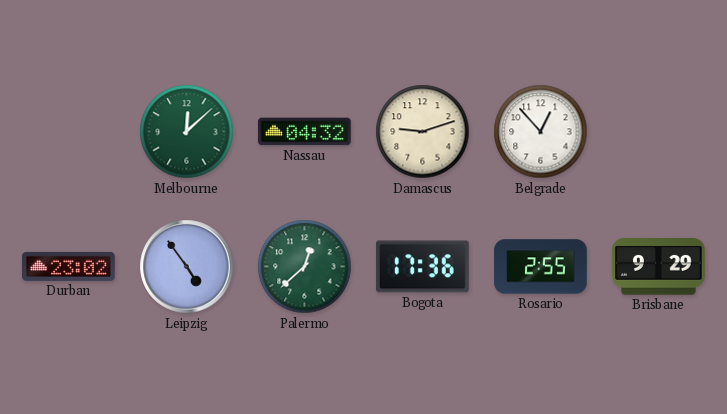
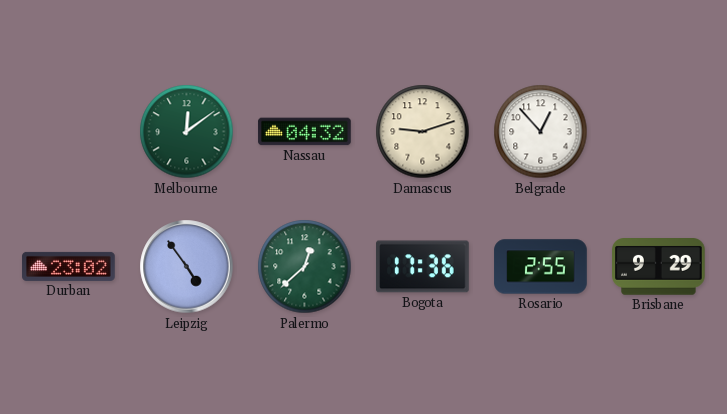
Melbourne: 12:08 -> 12:09 (187, 132)
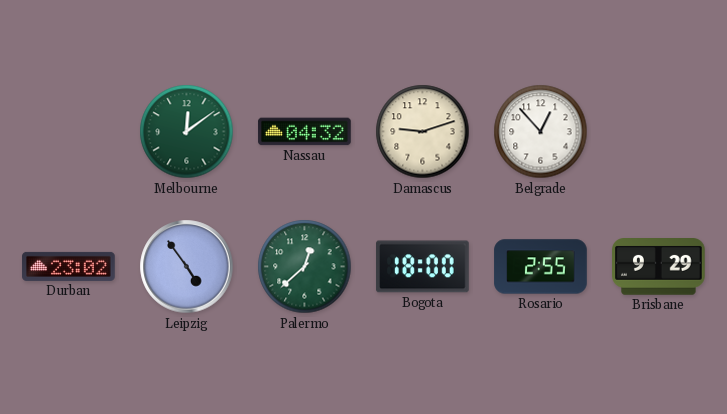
Bogota: 17:36 -> 18:00 (423, 267)
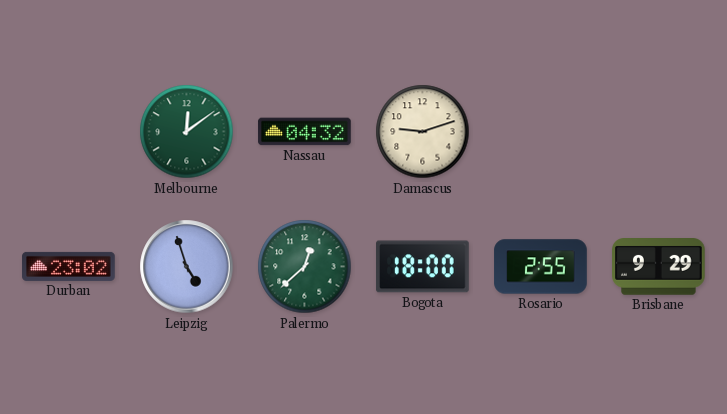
Belgrade: 12:53 -> none (541, 132)
Leipzig: 4:54 -> 4:57 (187, 267)
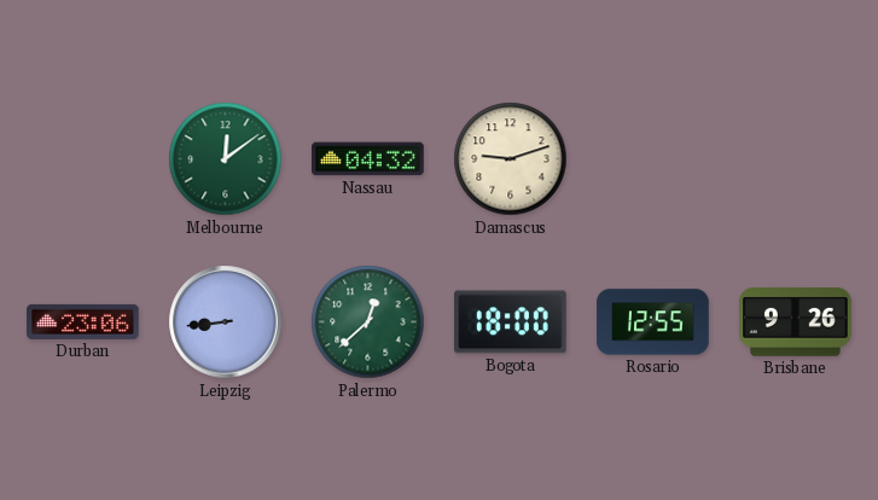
Durban: 23:02 -> 23:06 (83, 321)
Leipzig: 4:57 -> 8:44 (226, 322)
Rosario: 2:55 -> 12:55 (653, 322)
Brisbane: 9:29 -> 9:26 (796, 322)
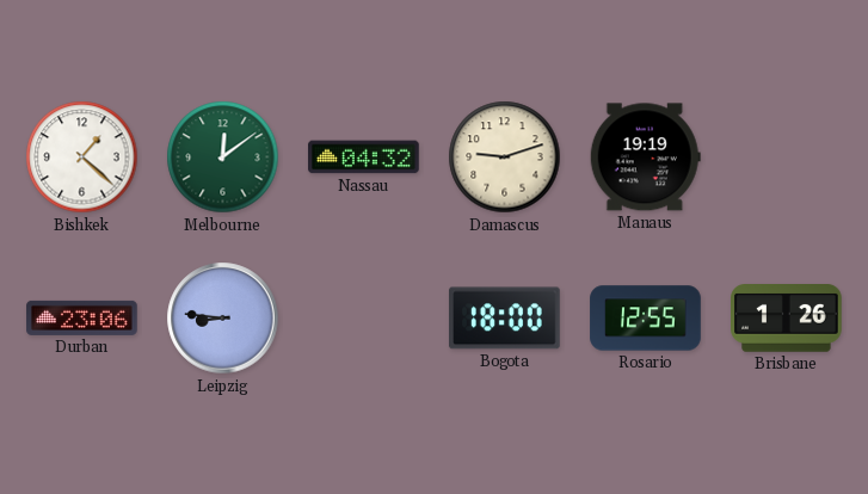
Bishkek: none -> 1:22 (82, 158)
Manaus: none -> 19:19 (645, 158)
Leipzig: 8:44 -> 8:46 (223, 319)
Palermo: 12:38 -> none (368, 322)
Brisbane: 9:26 -> 1:26 (787, 319)
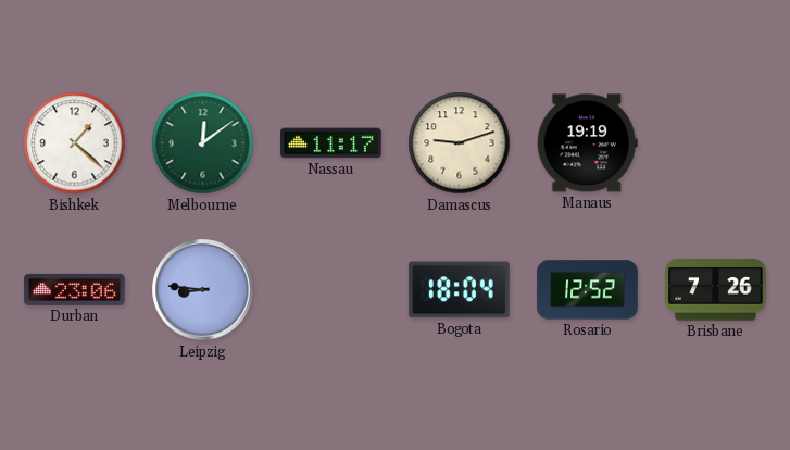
Nassau: 04:32 -> 11:17 (331, 143)
Bogota: 18:00 -> 18:04 (460, 290)
Rosario: 12:55 -> 12:52 (588, 290)
Brisbane: 1:26 -> 7:26 (716, 290)
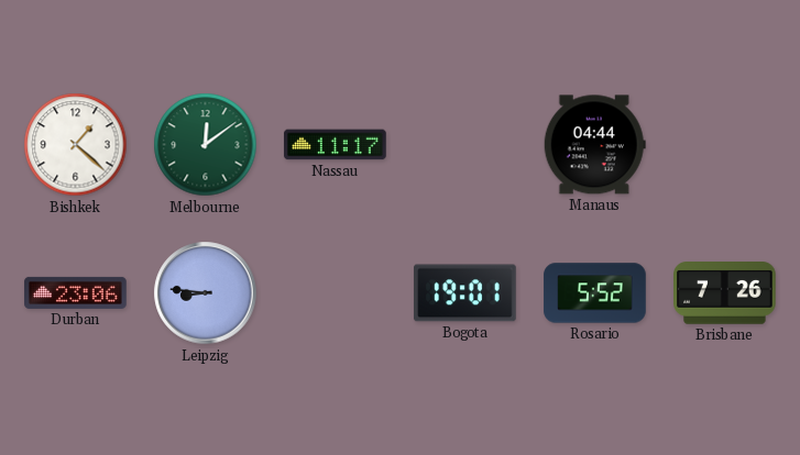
Damascus: 9:12 -> none (460, 143)
Manaus: 19:19 -> 04:44 (594, 145)
Bogota: 18:04 -> 19:01 (465, 293)
Rosario: 12:52 -> 5:52 (595, 293)
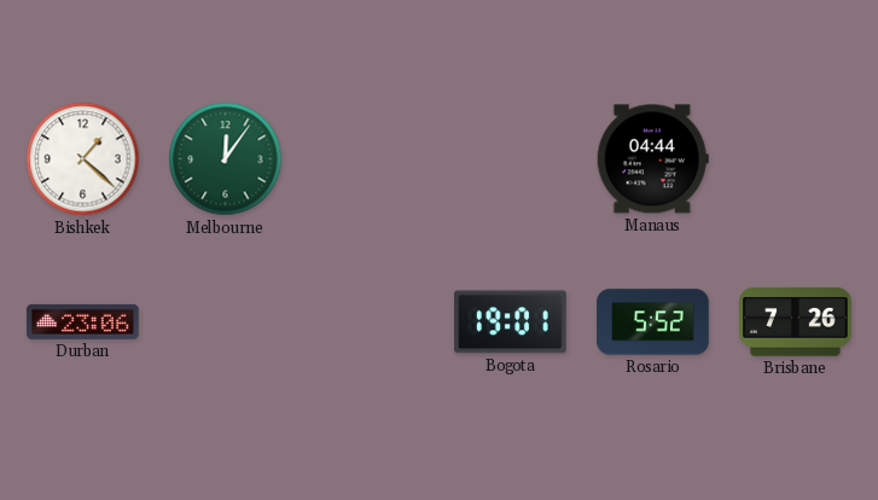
Melbourne: 12:09 -> 12:06 (226, 159)
Nassau: 11:17 -> none (336, 145)
Leipzig: 8:46 -> none (206, 293)
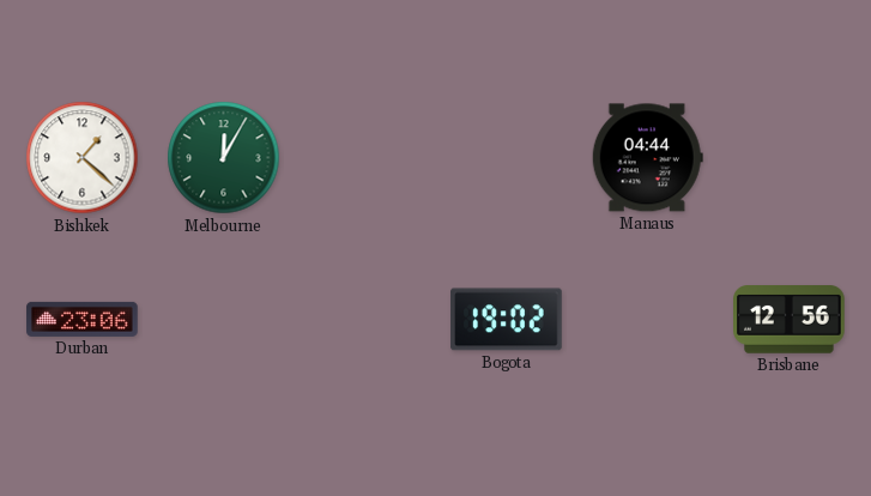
Melbourne: 12:06 -> 12:05 (224, 158)
Bogota: 19:01 -> 19:02 (507, 320)
Rosario: 5:52 -> none (653, 322)
Brisbane: 7:26 -> 12:56 (790, 320)
